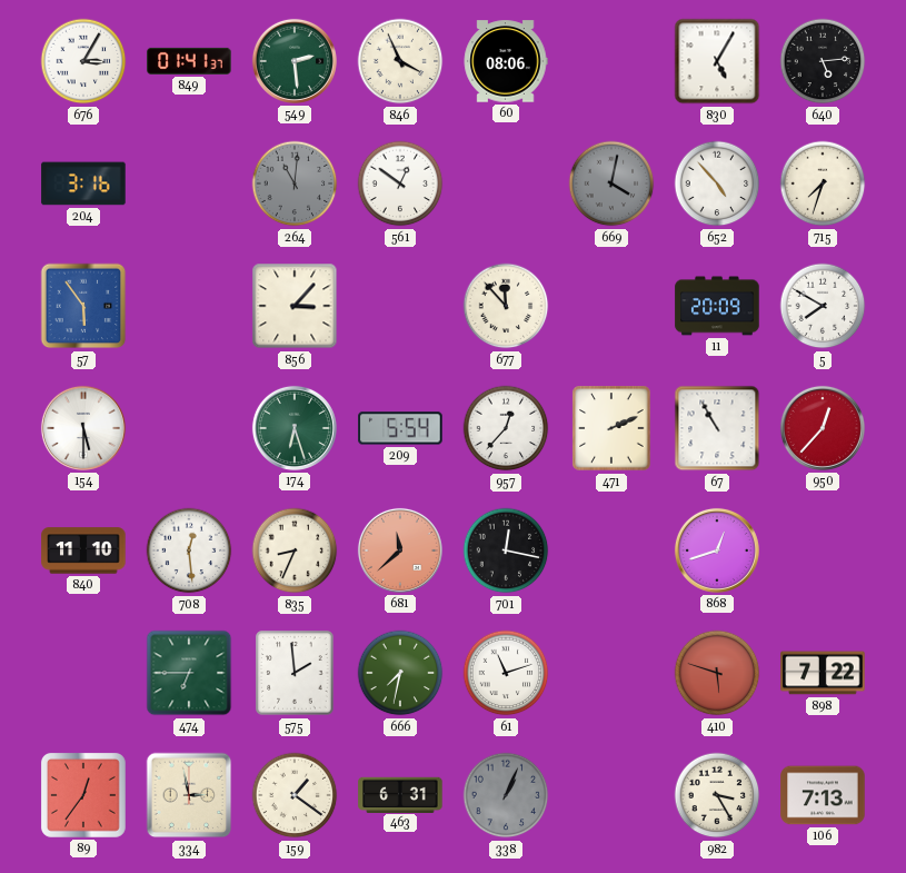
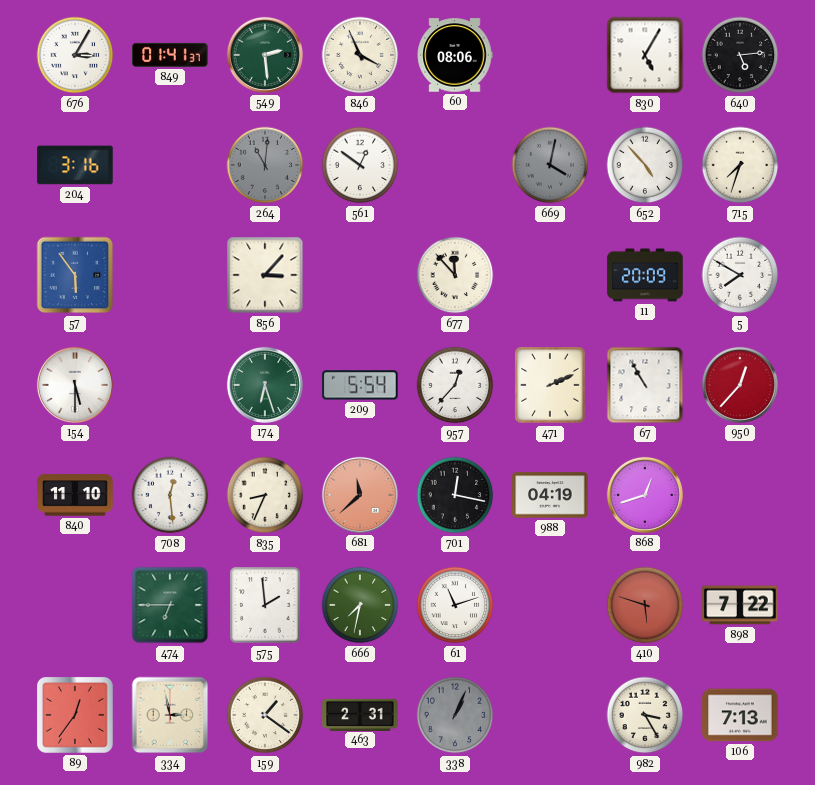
988: none -> 04:19 (550, 495)
463: 6:31 -> 2:31 (360, 714)
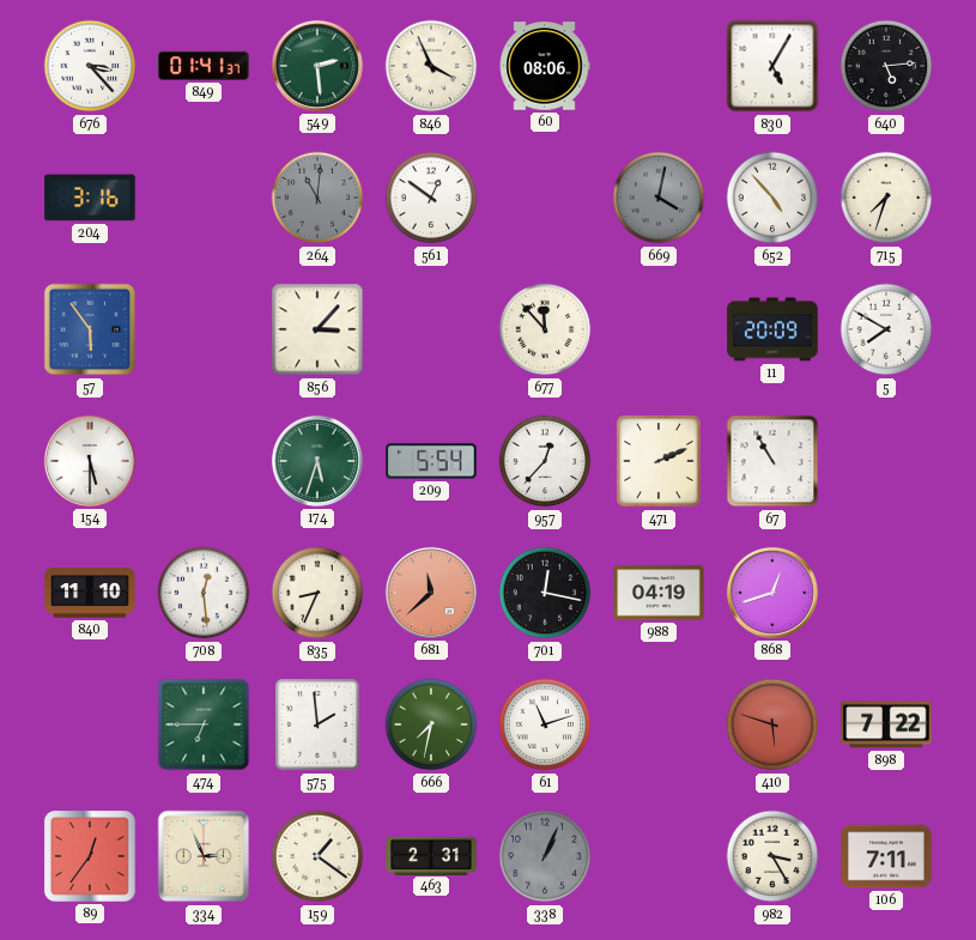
676: 3:05 -> 3:23 (90, 66)
174: 6:27 -> 5:33 (317, 461)
950: 12:37 -> none (740, 385)
334: 2:58 -> 2:56 (204, 856)
106: 7:13 -> 7:11 (886, 856)
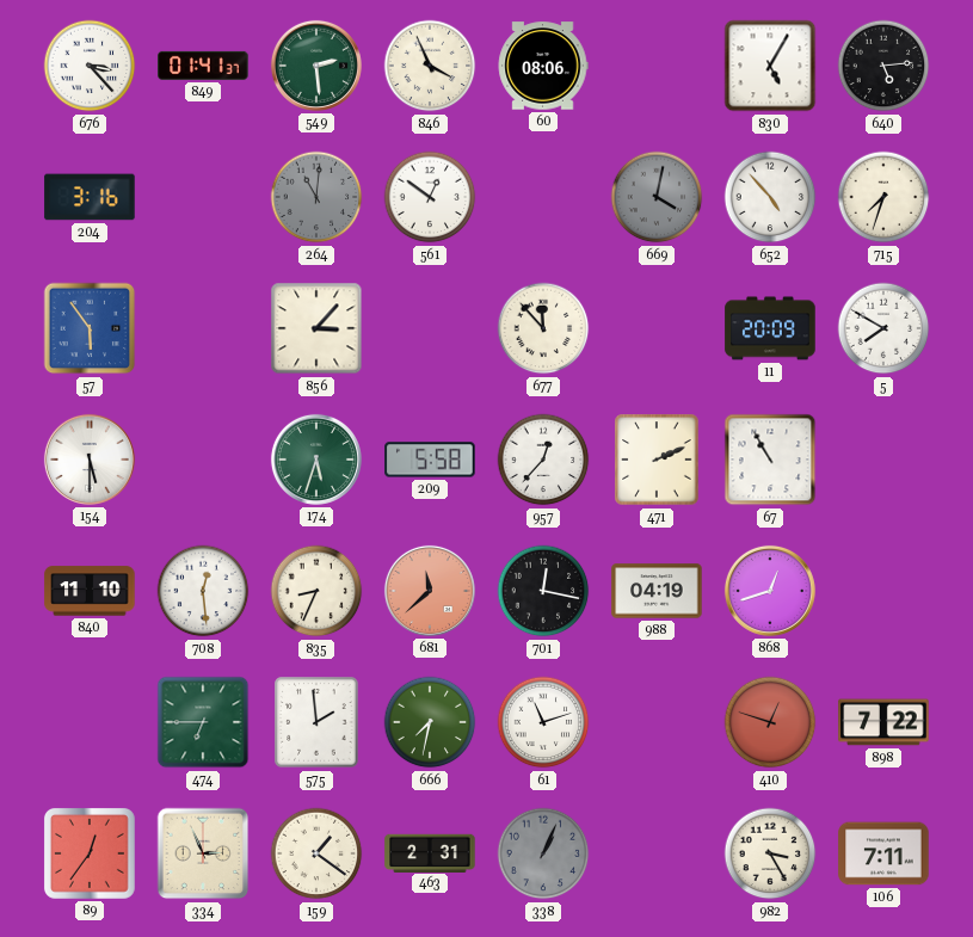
209: 5:54 -> 5:58 (430, 460)
410: 5:48 -> 12:48 (770, 722)
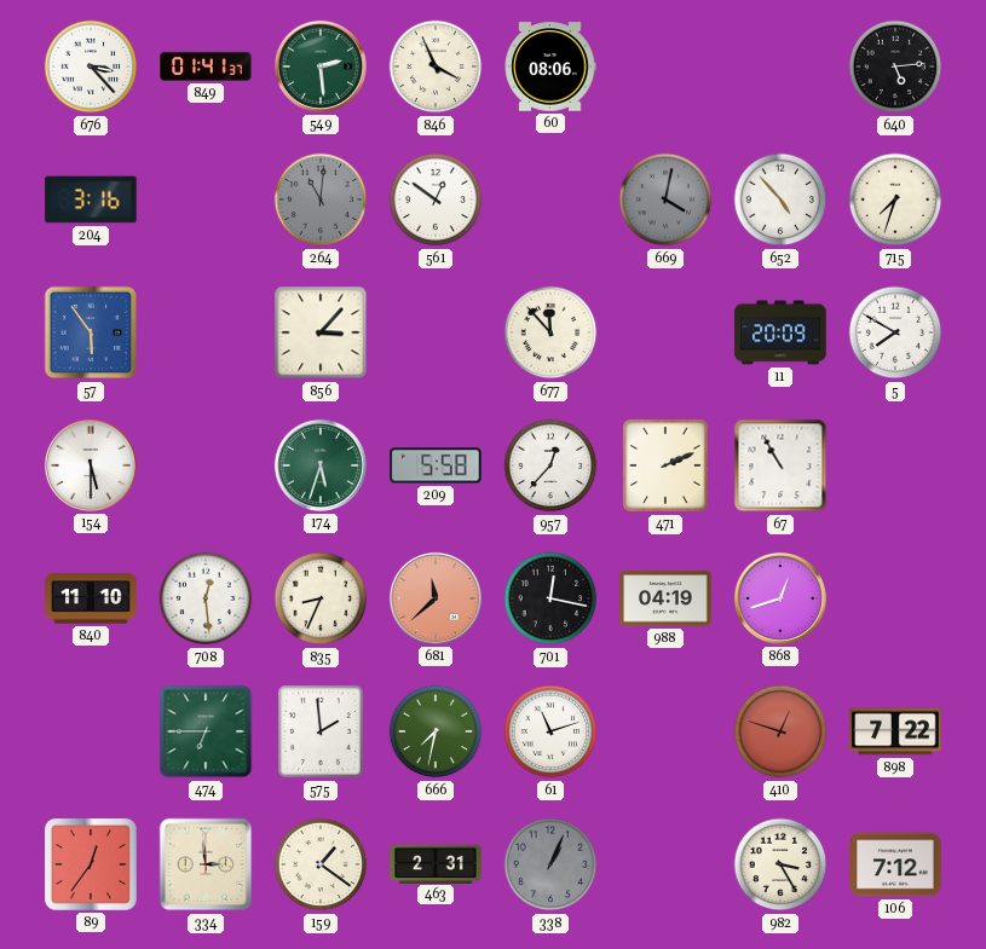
830: 5:05 -> none (770, 66)
334: 2:56 -> 2:59 (206, 864)
106: 7:11 -> 7:12 (895, 864)
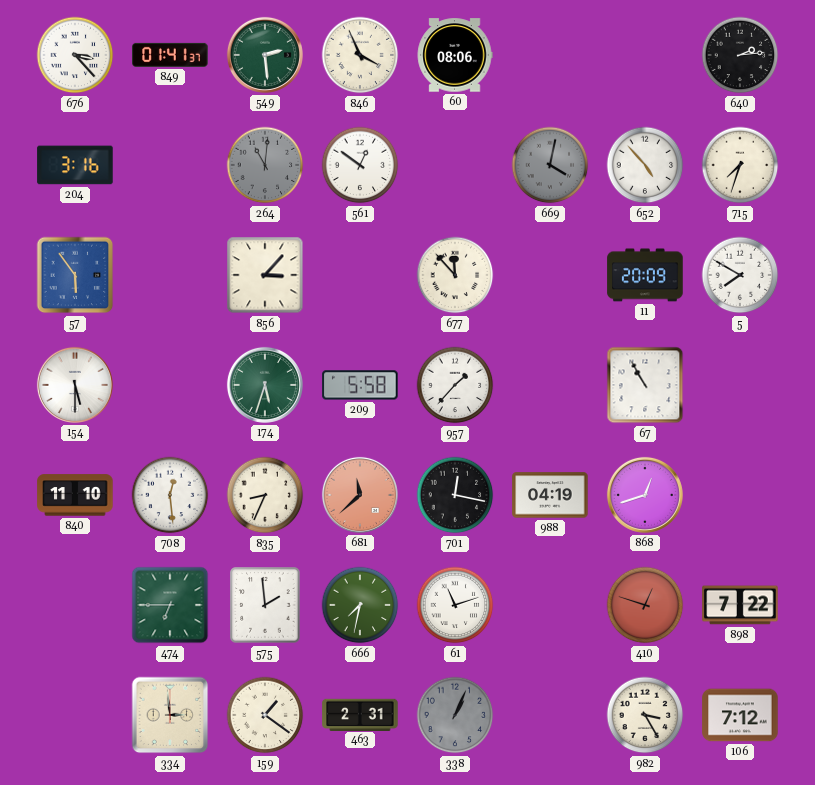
640: 5:14 -> 2:14 (740, 55)
957: 12:37 -> 1:37 (455, 385)
471: 2:11 -> none (665, 465)
89: 12:36 -> none (91, 864)
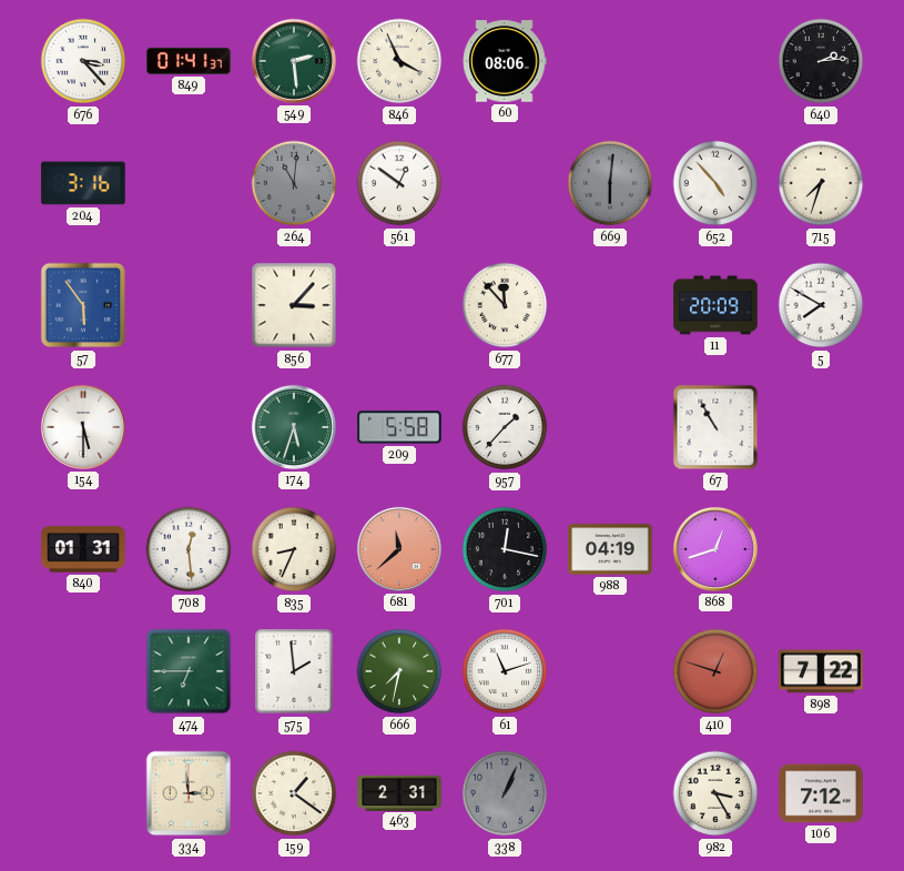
669: 4:02 -> 6:01 (610, 183)
840: 11:10 -> 01:31 (83, 549)
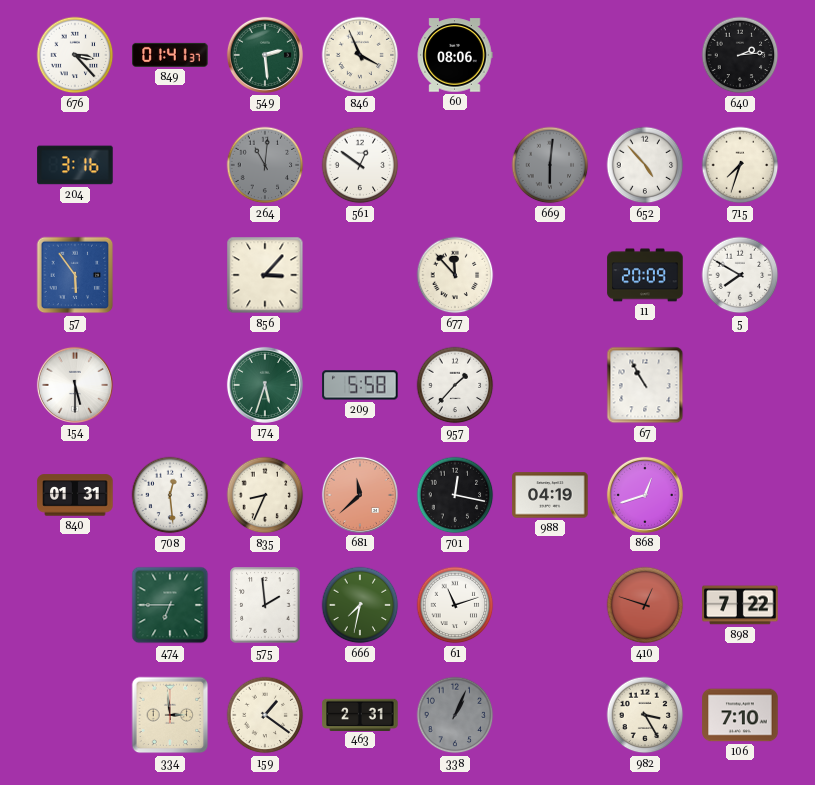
106: 7:12 -> 7:10 (740, 715)
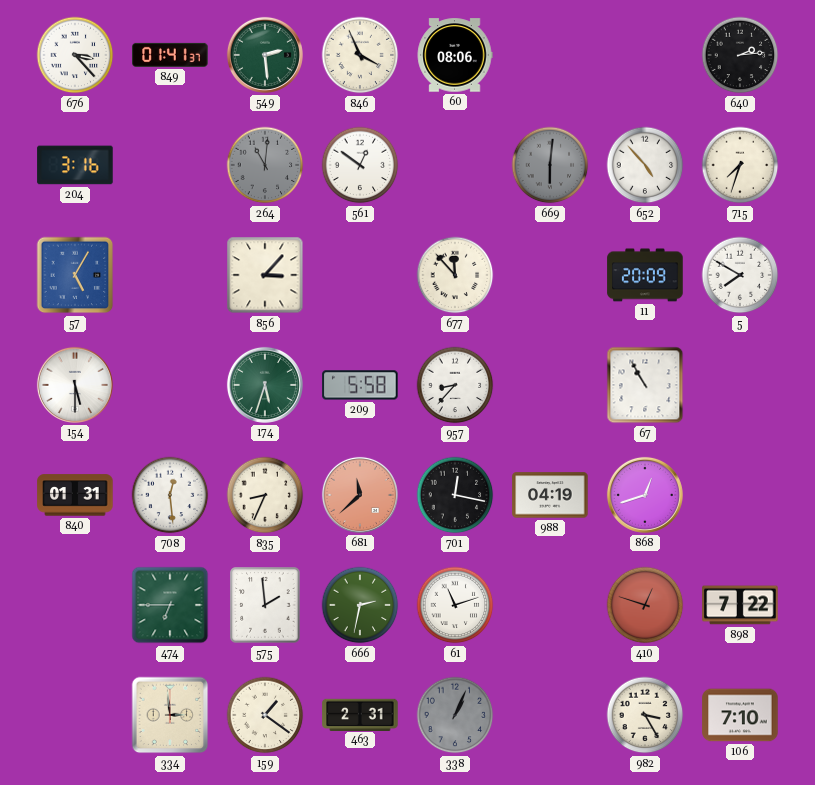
57: 5:54 -> 5:05 (75, 275)
957: 1:37 -> 8:37 (455, 385)
666: 7:32 -> 2:32 (360, 605)
